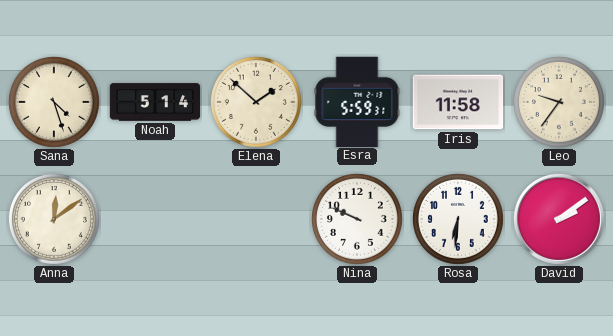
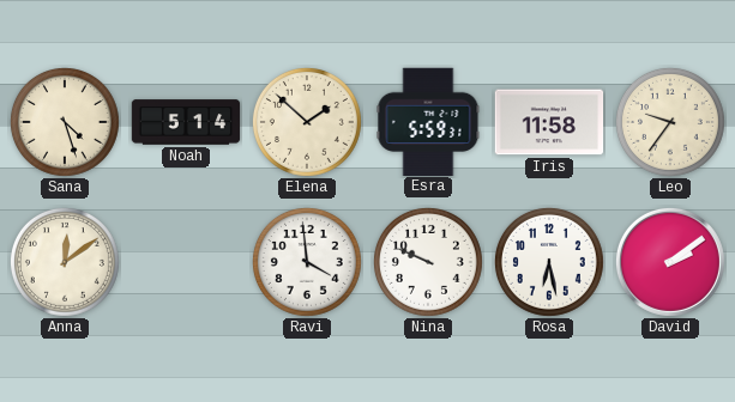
Ravi: none -> 3:59 (307, 262)
Rosa: 6:31 -> 6:28 (549, 262)
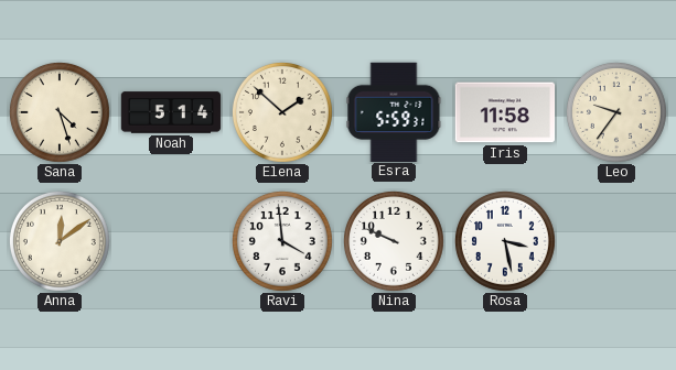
Rosa: 6:28 -> 3:28 (505, 241)
David: 2:09 -> none (670, 262)
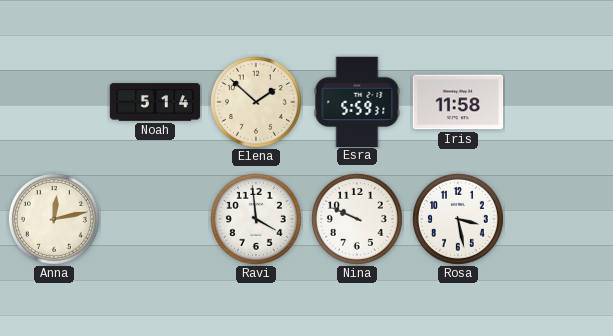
Sana: 4:27 -> none (60, 112)
Leo: 9:36 -> none (616, 112)
Anna: 12:09 -> 12:13 (54, 219)
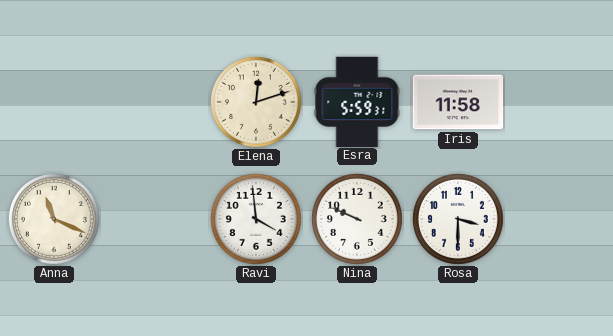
Noah: 5:14 -> none (155, 102)
Elena: 1:52 -> 12:12 (256, 102)
Anna: 12:13 -> 11:19 (54, 219)
Rosa: 3:28 -> 3:30 (458, 219)
